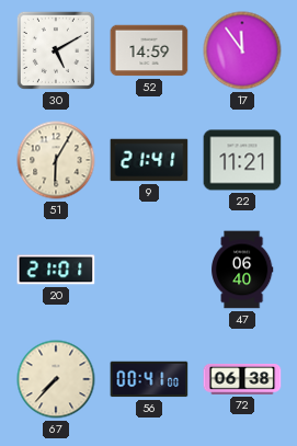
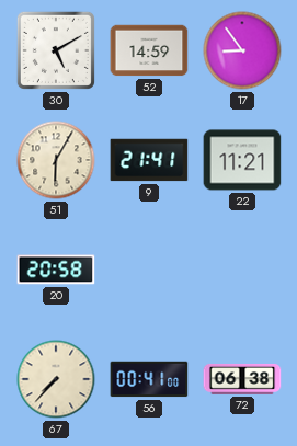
17: 11:54 -> 8:54 (242, 50)
20: 21:01 -> 20:58 (56, 270)
47: 06:40 -> none (242, 270)
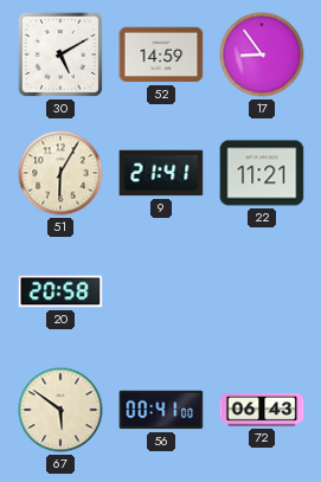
67: 7:37 -> 5:51 (60, 410)
72: 06:38 -> 06:43 (262, 410)
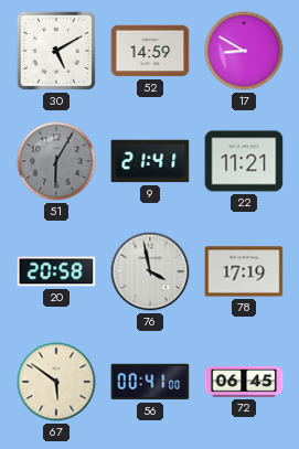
17: 8:54 -> 8:50 (244, 51)
51 dial: cream -> grey (56, 161)
76: none -> 3:58 (150, 271)
78: none -> 17:19 (244, 271)
72: 06:43 -> 06:45 (244, 382)
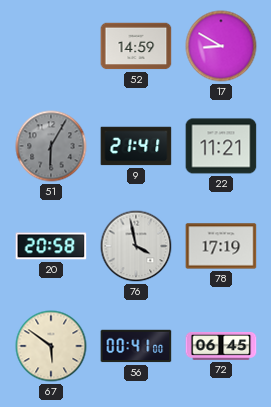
30: 5:10 -> none (56, 51)
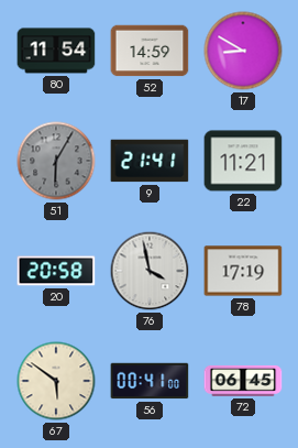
80: none -> 11:54 (56, 51)
